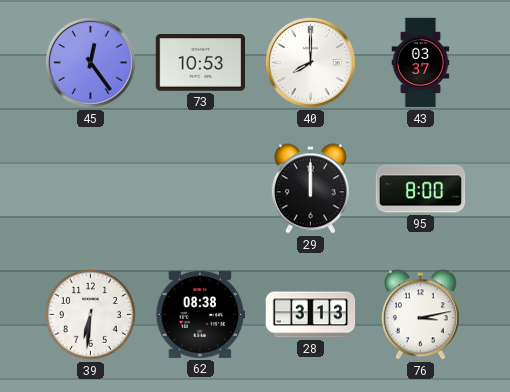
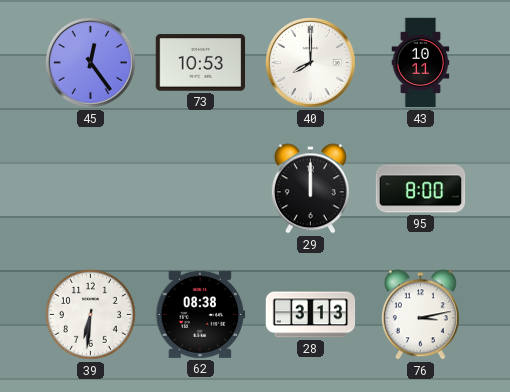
43: 03:37 -> 10:11 (421, 63)
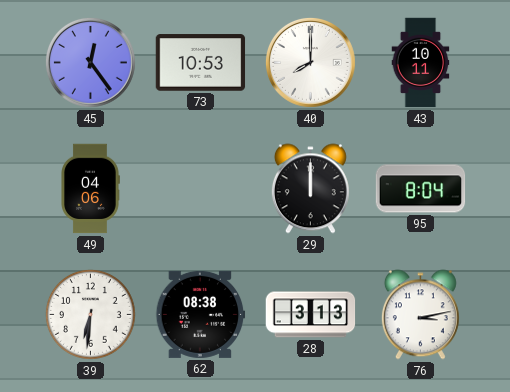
49: none -> 04:06 (90, 189)
95: 8:00 -> 8:04 (421, 189)
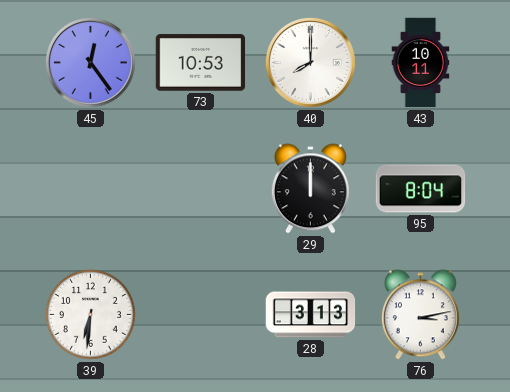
49: 04:06 -> none (90, 189)
62: 08:38 -> none (201, 314)
